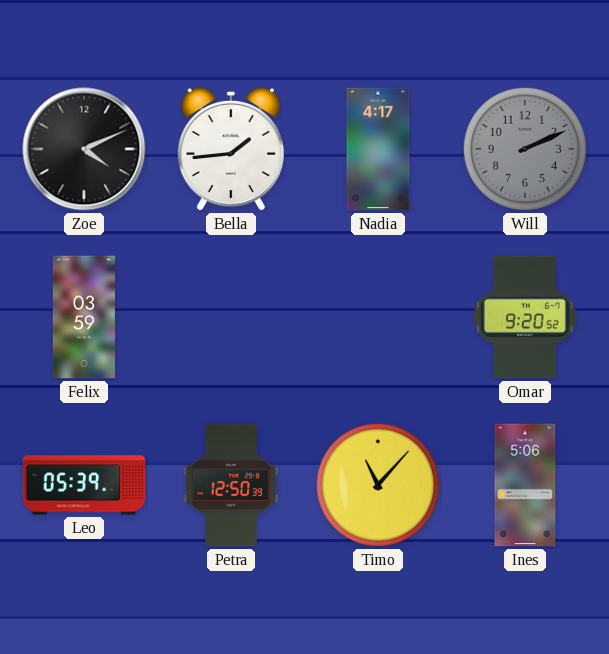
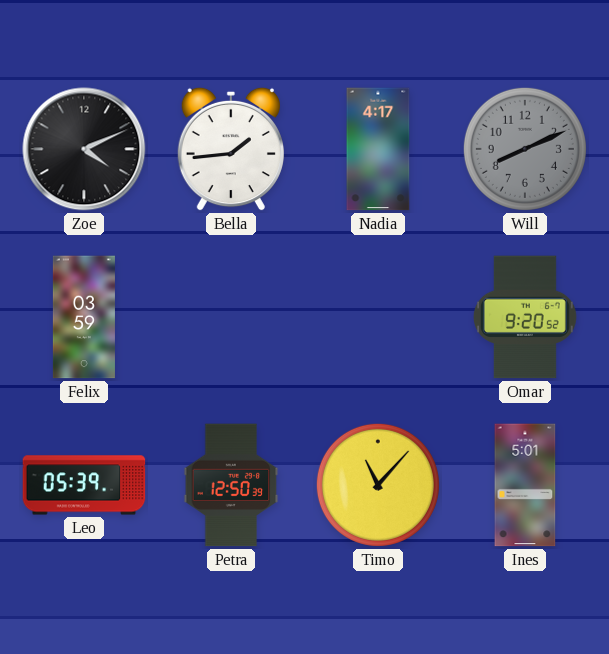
Will: 2:11 -> 8:11 (525, 149)
Ines: 5:06 -> 5:01 (525, 485)
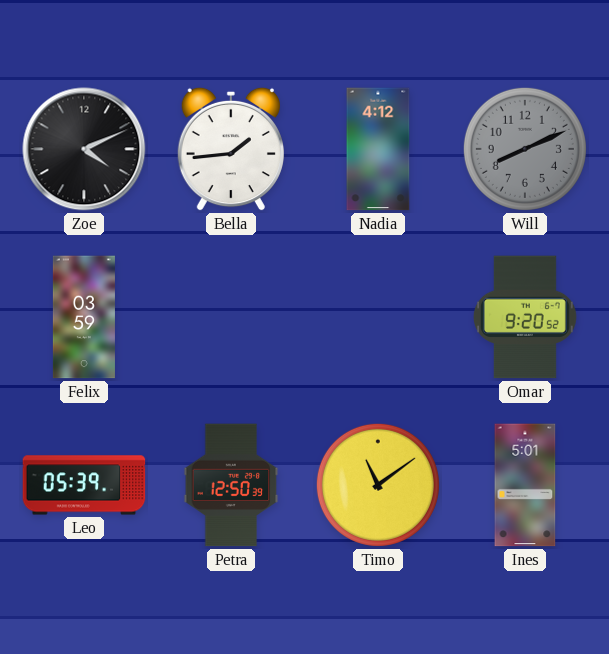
Nadia: 4:17 -> 4:12 (378, 149)
Timo: 11:07 -> 11:09 (378, 485)
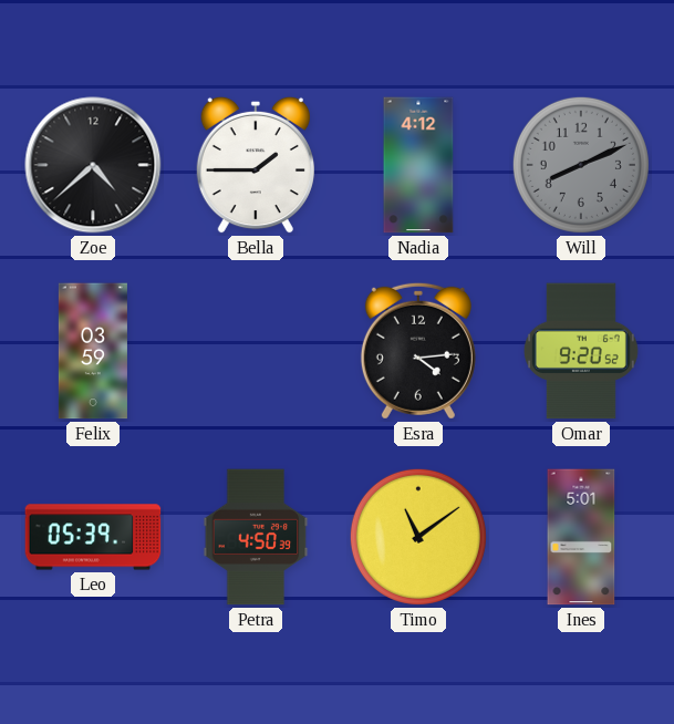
Zoe: 4:11 -> 4:38 (93, 165)
Bella: 1:44 -> 1:45 (256, 165)
Esra: none -> 4:14 (418, 351)
Petra: 12:50 -> 4:50 (256, 537)
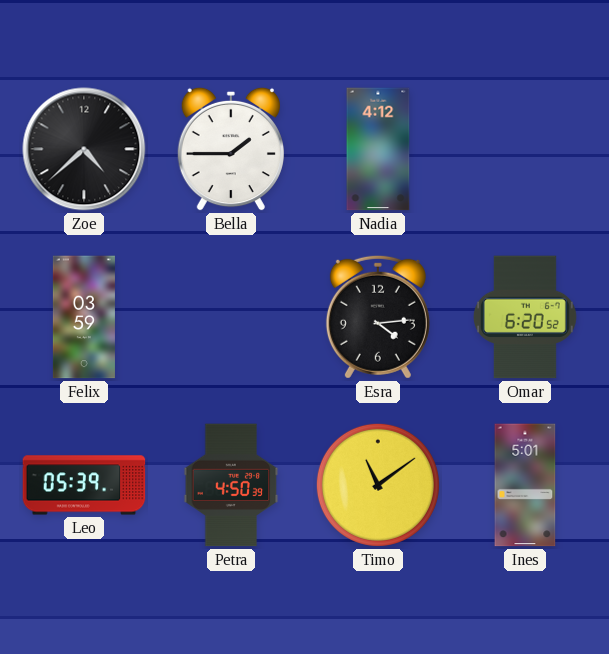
Will: 8:11 -> none (581, 165)
Omar: 9:20 -> 6:20 (525, 317)
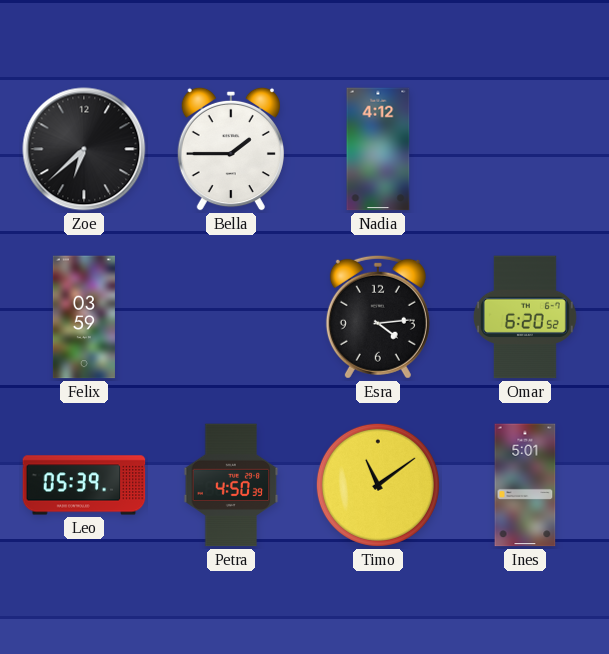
Zoe: 4:38 -> 6:38 (84, 149)
